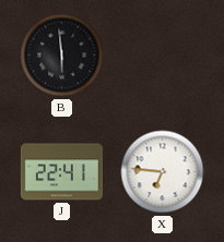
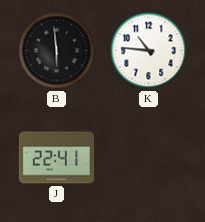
K: none -> 10:46 (149, 51)
X: 6:46 -> none (163, 172)
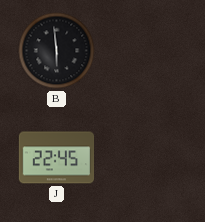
K: 10:46 -> none (149, 51)
J: 22:41 -> 22:45 (57, 158)
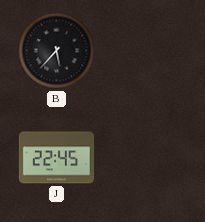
B: 5:59 -> 5:37 (57, 51)
